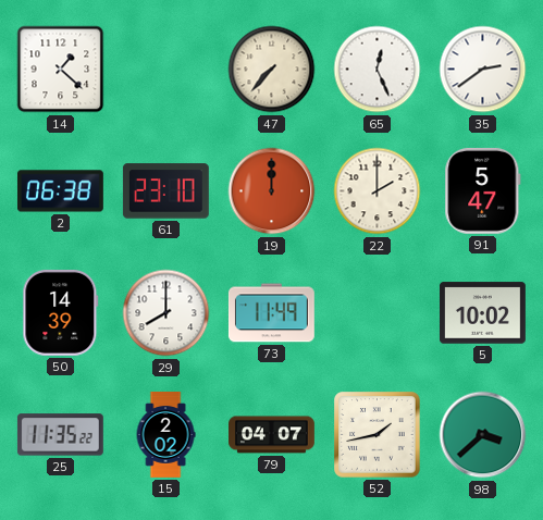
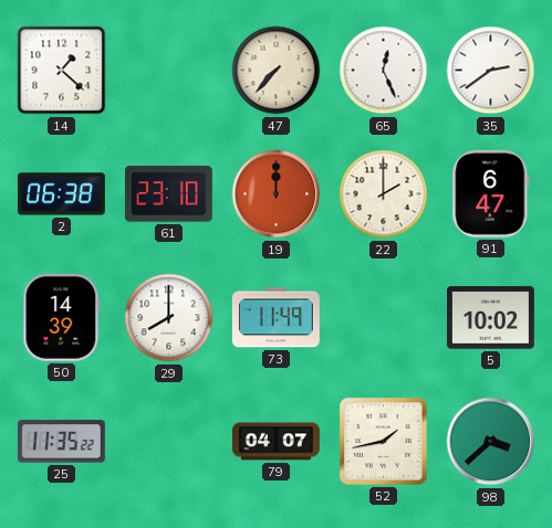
91: 5:47 -> 6:47 (491, 193)
15: 2:02 -> none (165, 435)
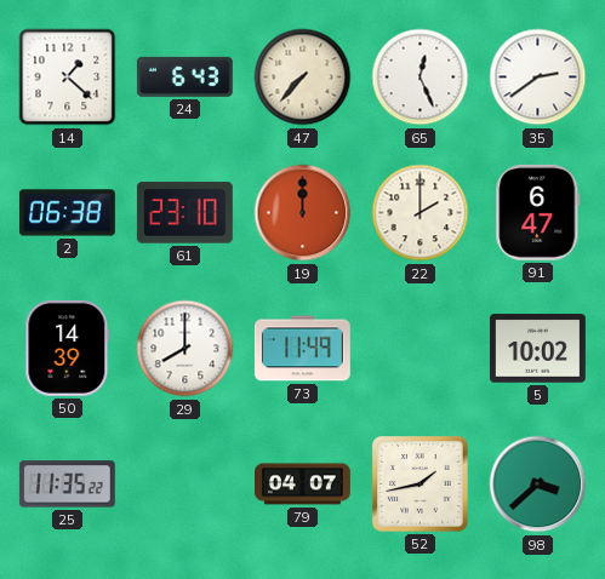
24: none -> 6:43 (184, 76)
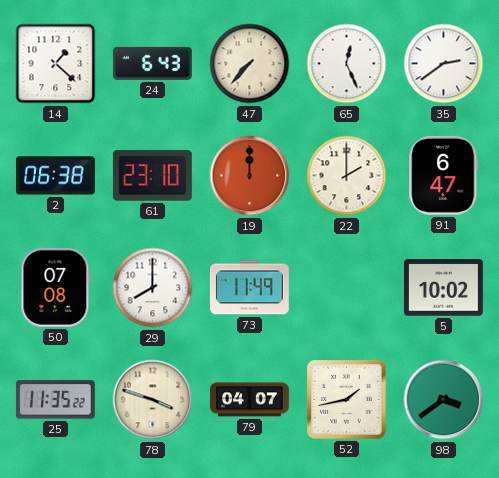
50: 14:39 -> 07:08 (56, 287)
78: none -> 3:48 (153, 400)
98: 3:38 -> 3:39 (444, 400)
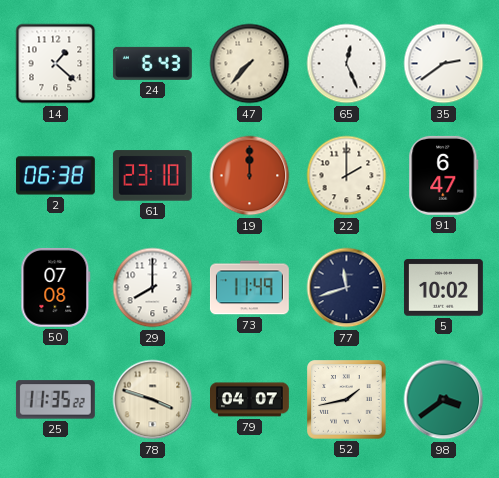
77: none -> 11:42 (347, 288)
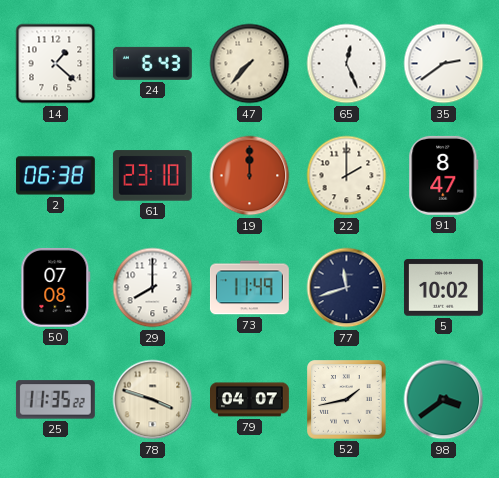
91: 6:47 -> 8:47 (444, 175)
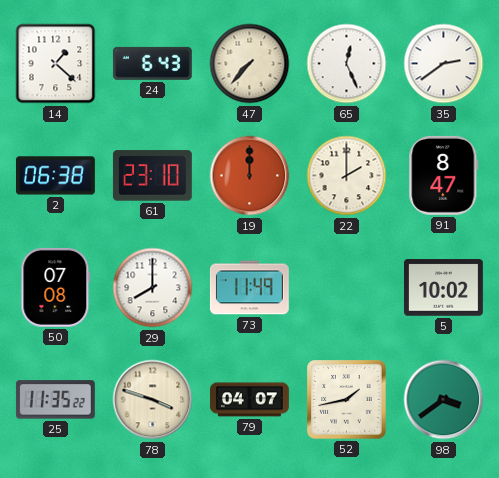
77: 11:42 -> none (347, 288)
